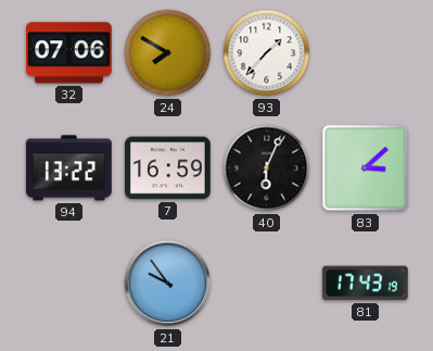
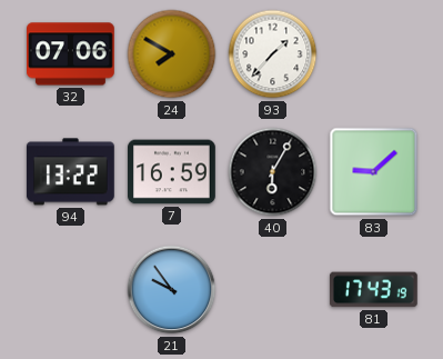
40: 6:04 -> 6:05 (273, 172)
83: 3:08 -> 9:08 (374, 172)
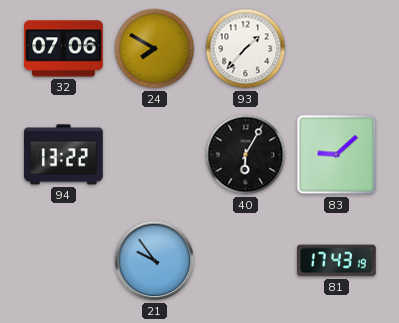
7: 16:59 -> none (172, 172)
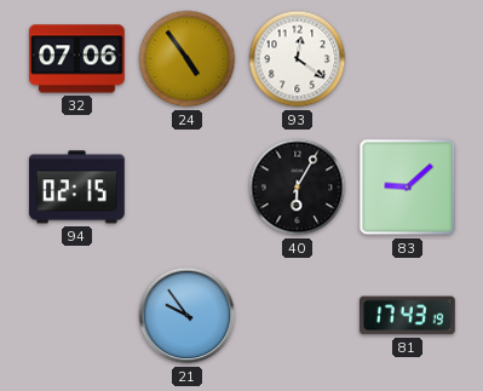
24: 7:50 -> 4:54 (188, 59)
93: 1:37 -> 12:21 (298, 59)
94: 13:22 -> 02:15 (77, 188)
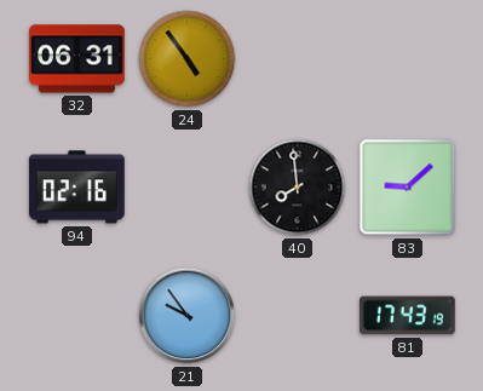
32: 07:06 -> 06:31 (77, 59)
93: 12:21 -> none (298, 59)
94: 02:15 -> 02:16 (77, 188)
40: 6:05 -> 7:59 (298, 188)
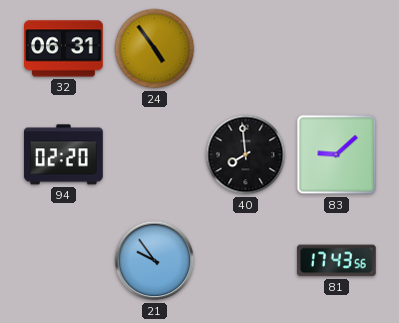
94: 02:16 -> 02:20 (64, 155)
81: 17:43:19 -> 17:43:56 (336, 261)
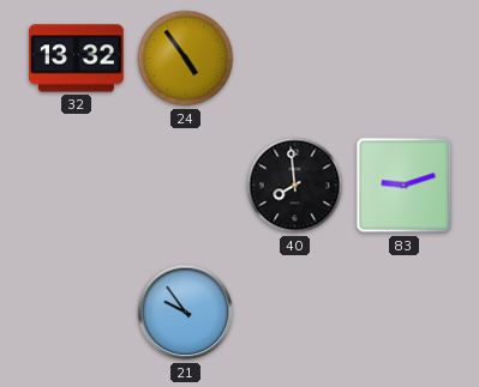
32: 06:31 -> 13:32 (77, 59)
94: 02:20 -> none (64, 155)
83: 9:08 -> 9:12 (405, 186)
81: 17:43 -> none (336, 261)
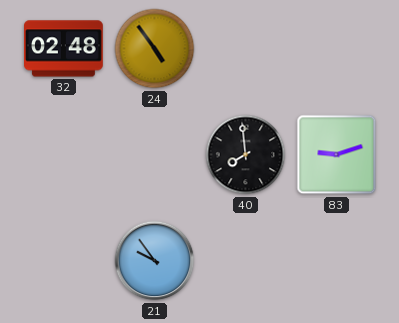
32: 13:32 -> 02:48 (64, 49)
